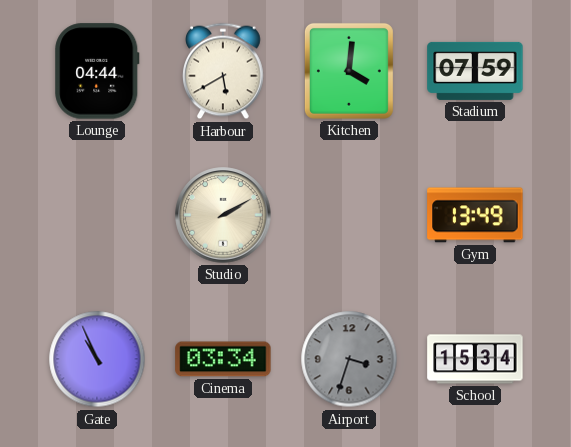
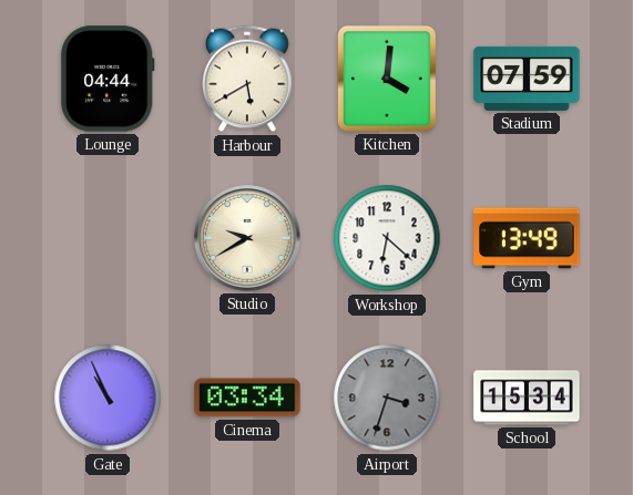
Studio: 2:10 -> 9:40 (247, 238)
Workshop: none -> 6:22 (387, 238)
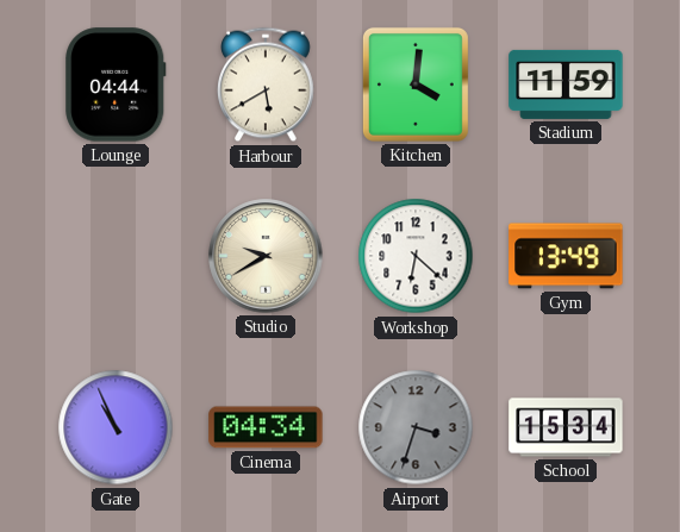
Stadium: 07:59 -> 11:59 (566, 85)
Cinema: 03:34 -> 04:34 (266, 427)
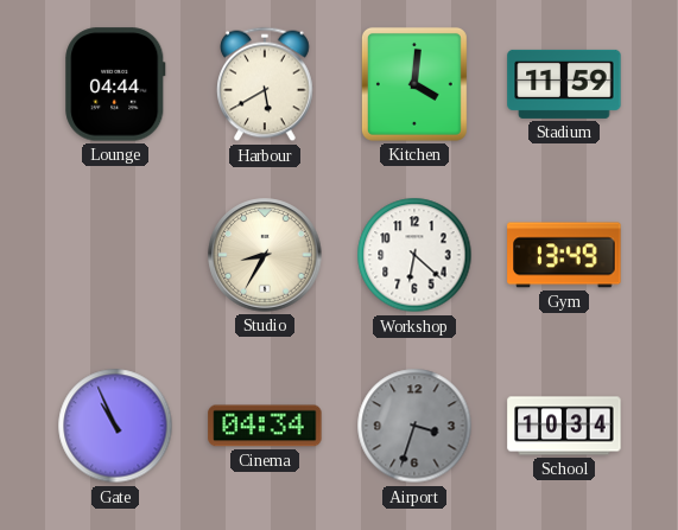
Studio: 9:40 -> 8:35 (265, 255)
School: 15:34 -> 10:34 (564, 426)
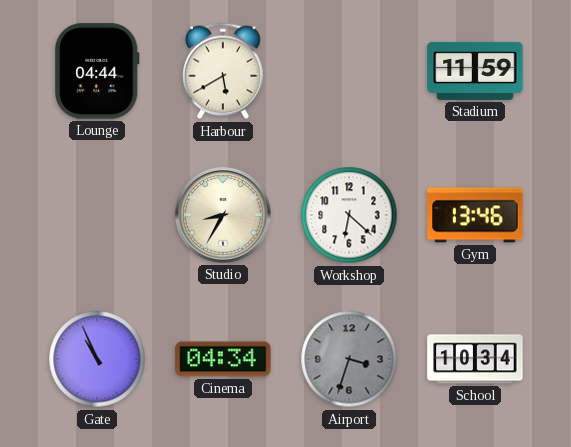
Kitchen: 4:01 -> none (414, 84)
Gym: 13:49 -> 13:46 (475, 215)
